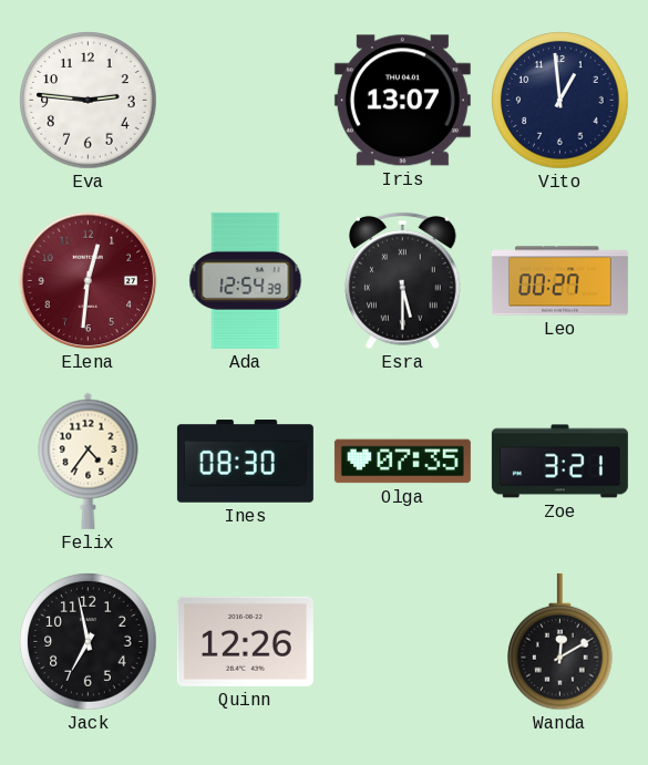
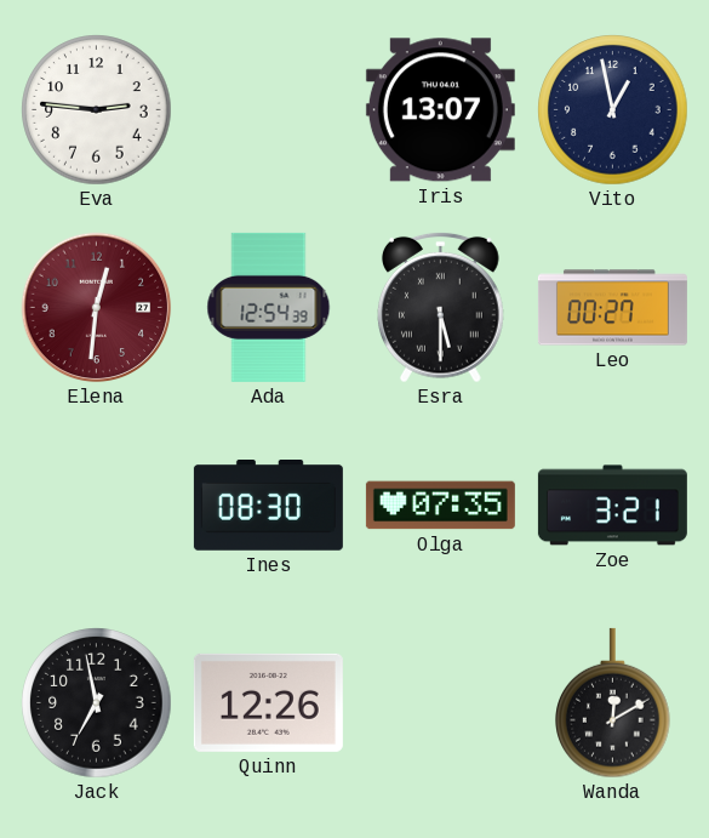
Vito: 12:59 -> 12:58 (613, 110)
Felix: 4:36 -> none (89, 461)
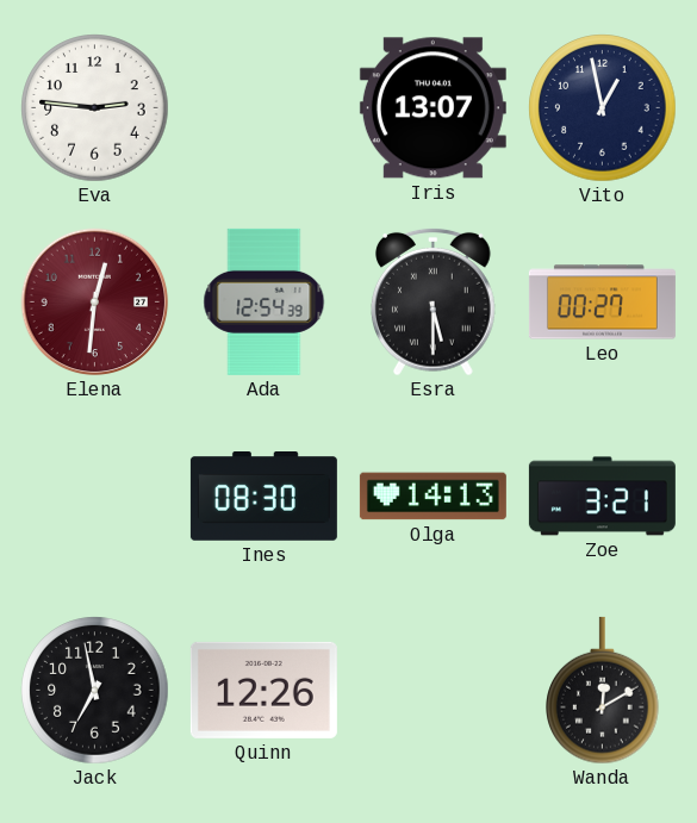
Olga: 07:35 -> 14:13 (432, 497)
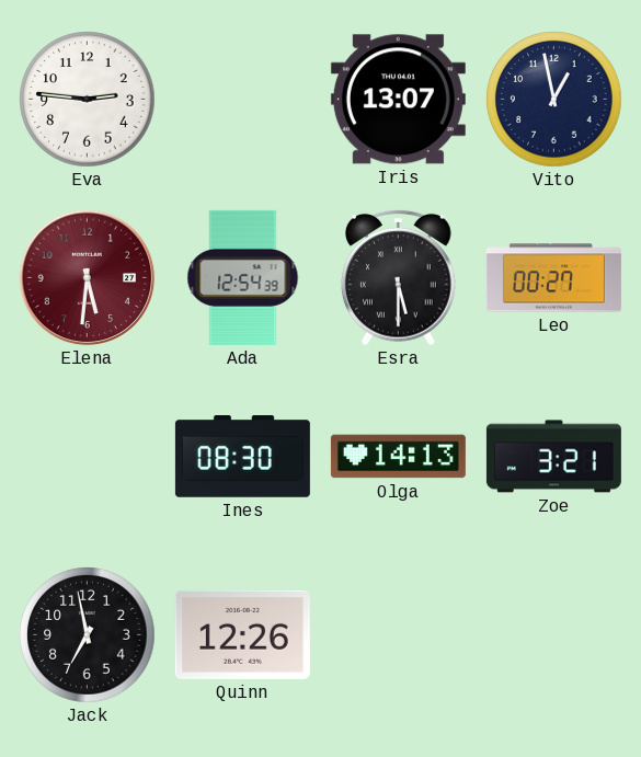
Elena: 12:31 -> 5:31 (88, 278)
Wanda: 12:10 -> none (603, 691)
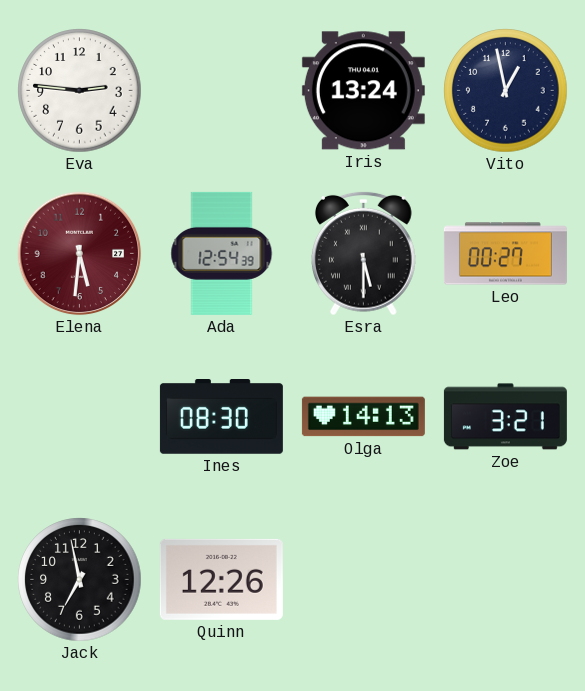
Iris: 13:07 -> 13:24 (363, 91)
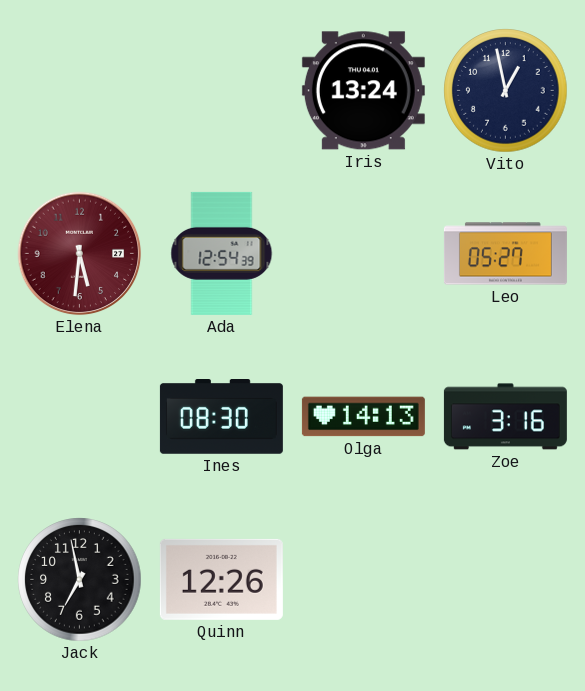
Eva: 2:46 -> none (80, 91)
Esra: 5:30 -> none (364, 253)
Leo: 00:27 -> 05:27 (505, 254)
Zoe: 3:21 -> 3:16 (505, 417)
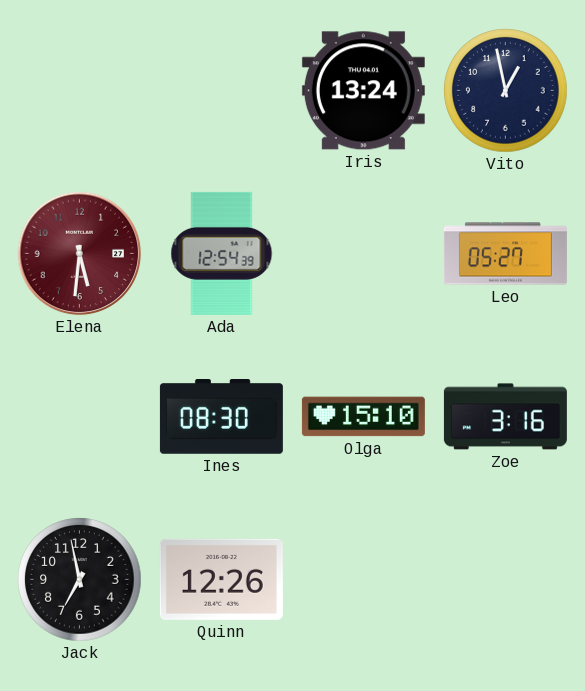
Olga: 14:13 -> 15:10 (363, 417)
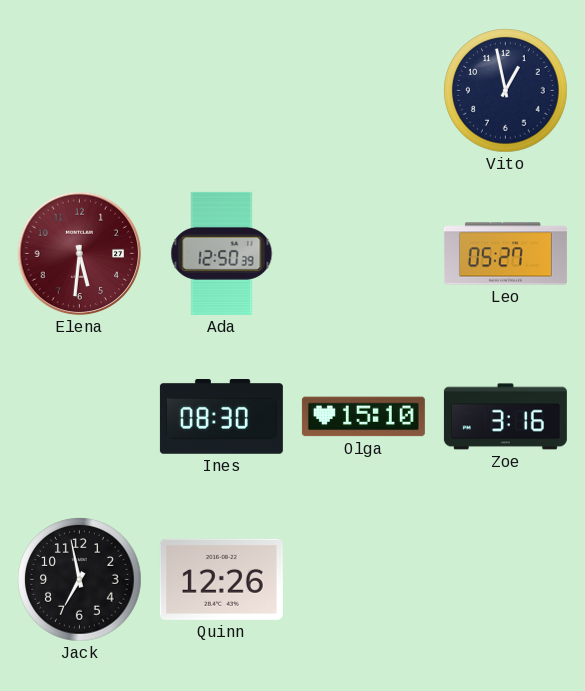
Iris: 13:24 -> none (363, 91)
Ada: 12:54 -> 12:50 (222, 253)
